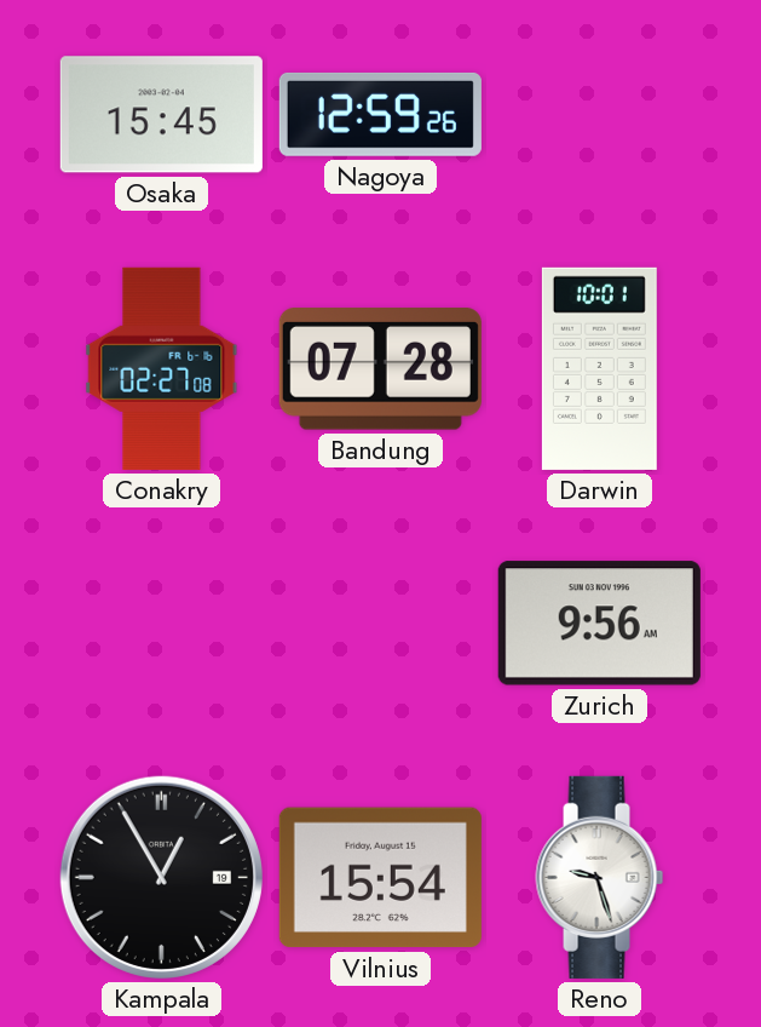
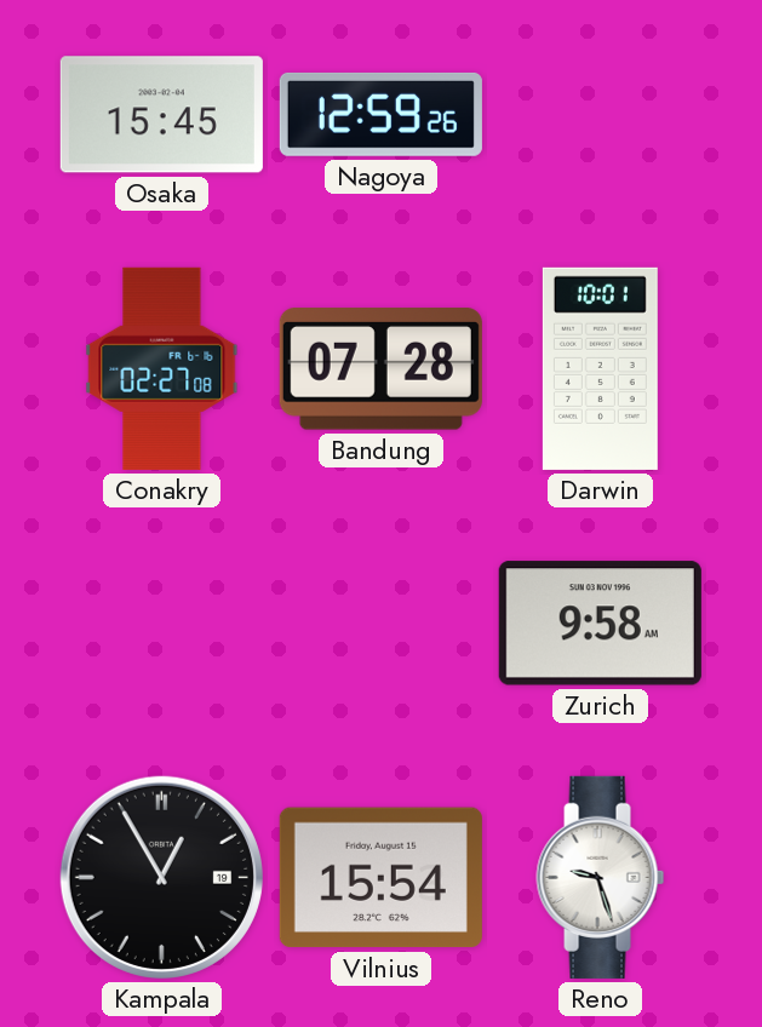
Zurich: 9:56 -> 9:58 (600, 624)
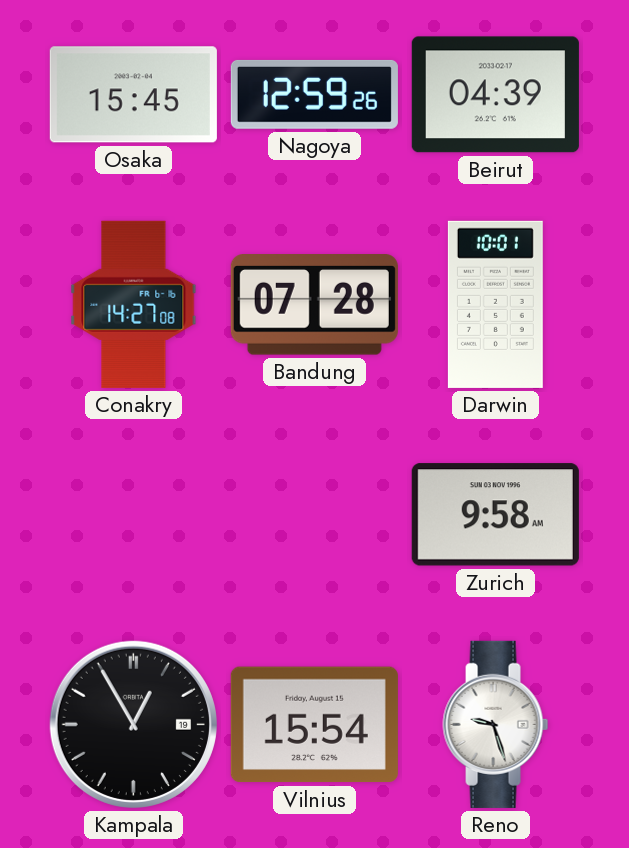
Beirut: none -> 04:39 (495, 95)
Conakry: 02:27 -> 14:27 (134, 304)
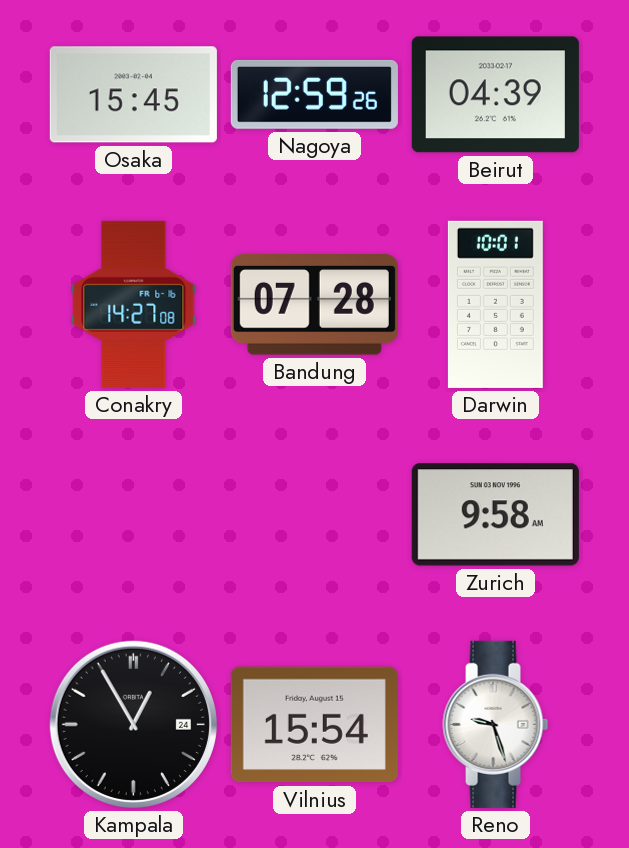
Kampala date: 19 -> 24 (133, 724)
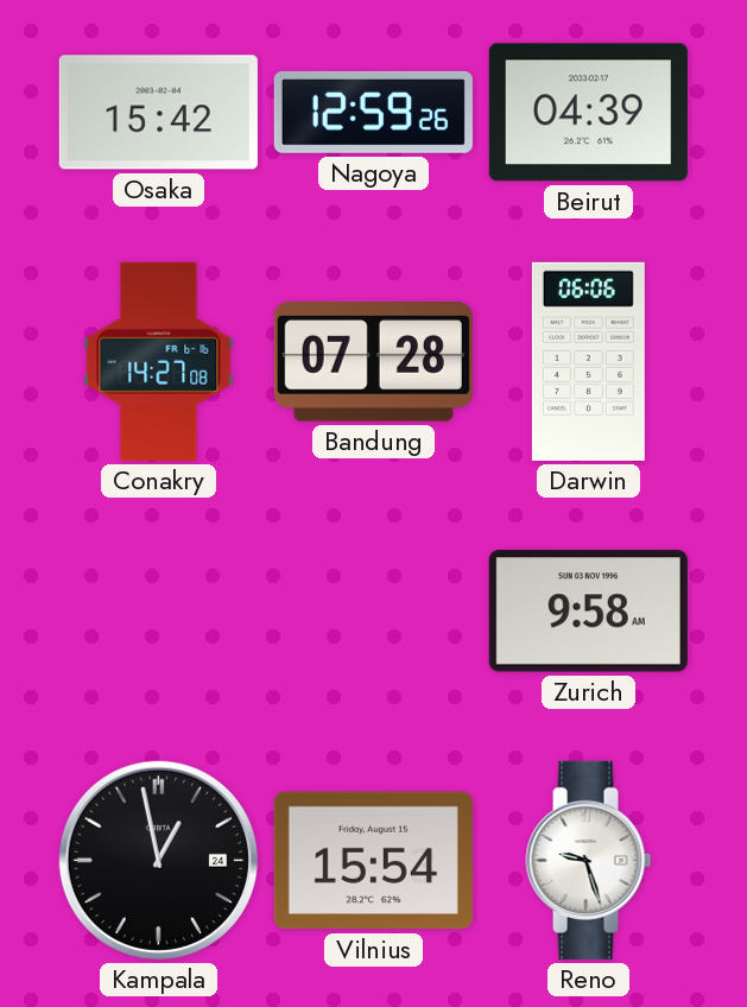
Osaka: 15:45 -> 15:42 (158, 113)
Darwin: 10:01 -> 06:06 (588, 361)
Kampala: 12:55 -> 12:58 (158, 860)
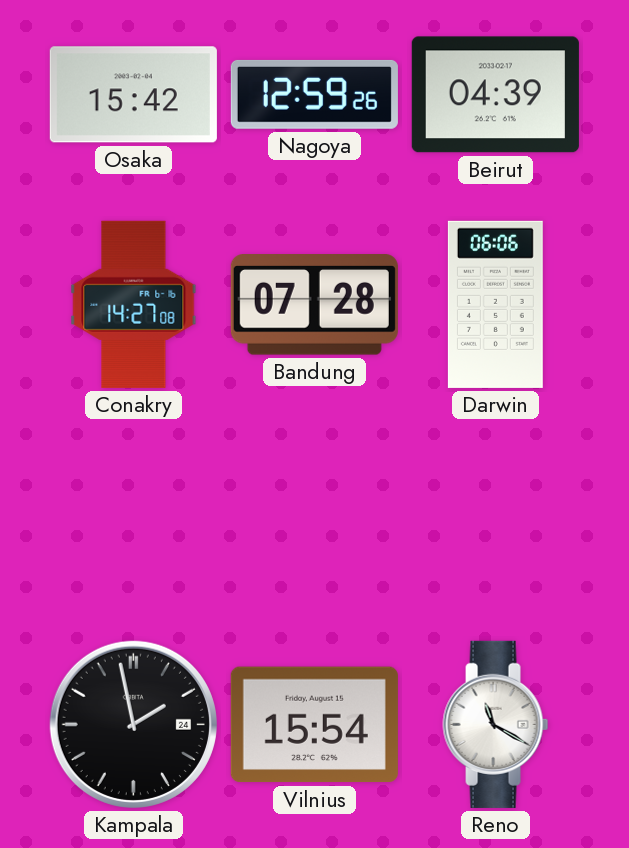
Zurich: 9:58 -> none (588, 612)
Kampala: 12:58 -> 1:58 (133, 724)
Reno: 9:27 -> 11:20 (496, 724)
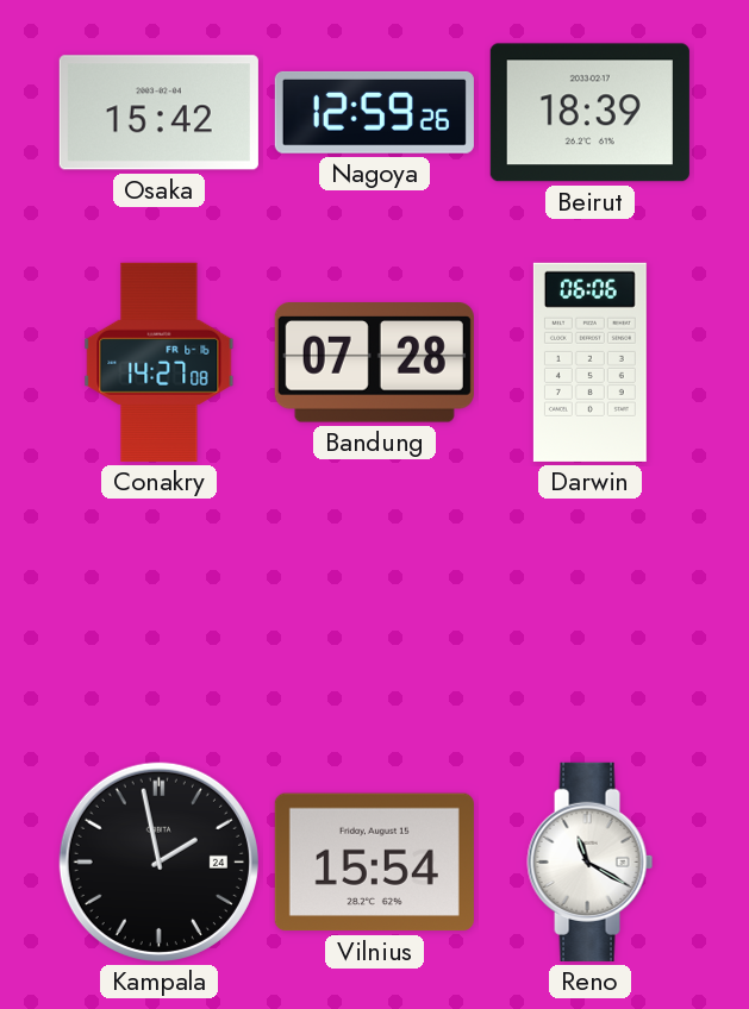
Beirut: 04:39 -> 18:39 (589, 113)
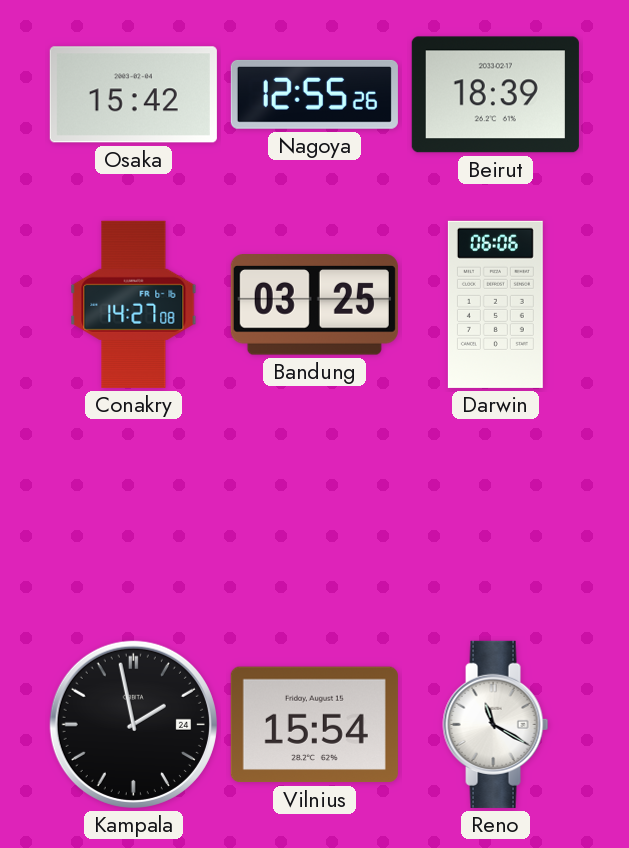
Nagoya: 12:59 -> 12:55 (314, 94)
Bandung: 07:28 -> 03:25 (314, 305)
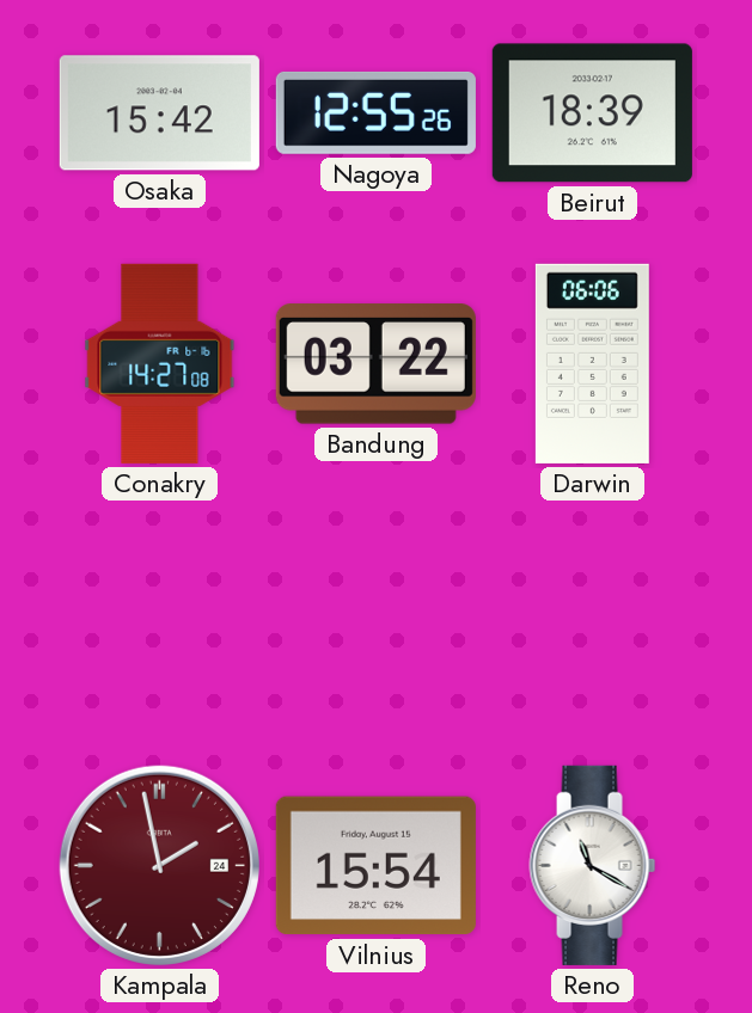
Bandung: 03:25 -> 03:22 (375, 364)
Kampala dial: black -> burgundy (159, 865)
